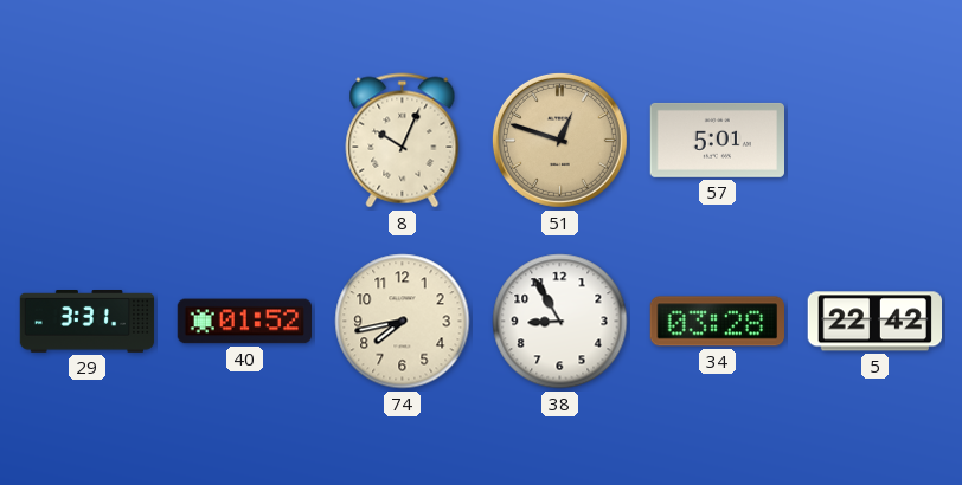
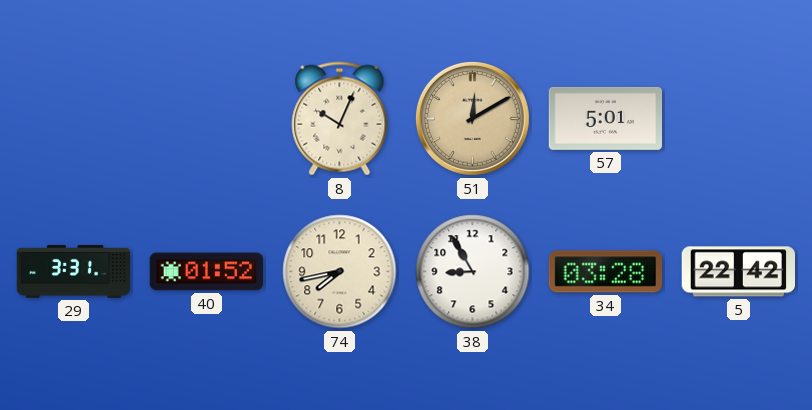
51: 12:48 -> 12:10 (472, 118)
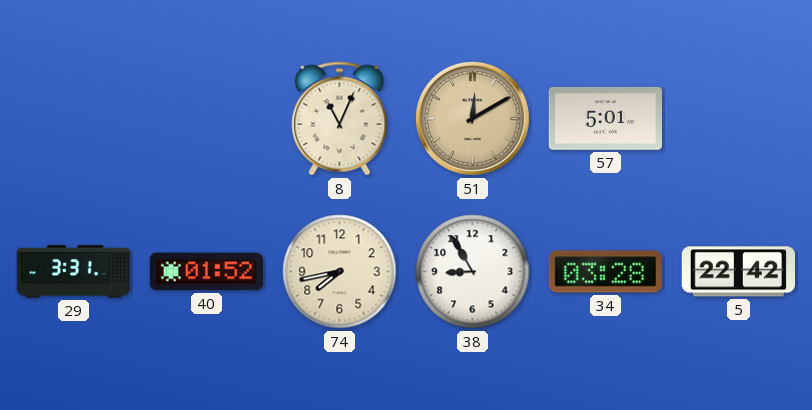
8: 10:04 -> 11:04 (340, 119)
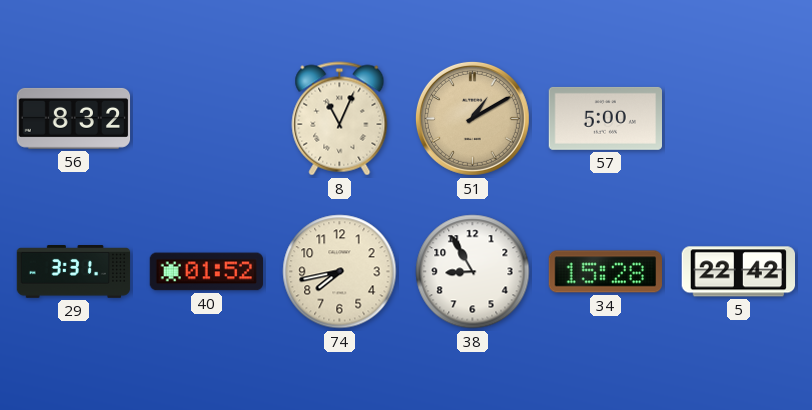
56: none -> 8:32 (74, 118)
51: 12:10 -> 1:10 (472, 118)
57: 5:01 -> 5:00 (605, 118)
34: 03:28 -> 15:28 (605, 272)
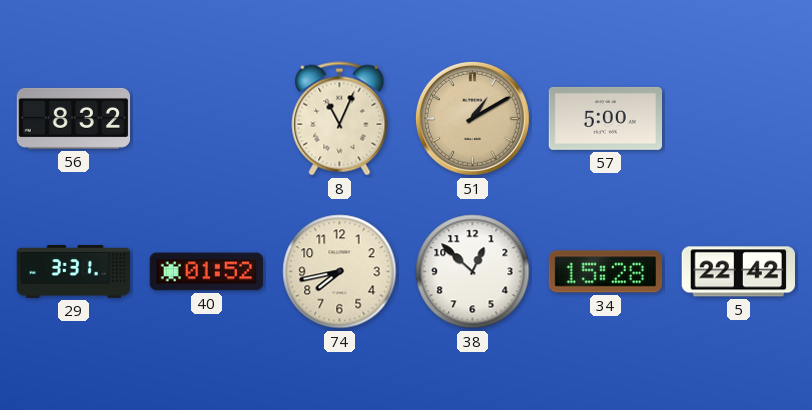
38: 8:55 -> 12:52 (473, 272)
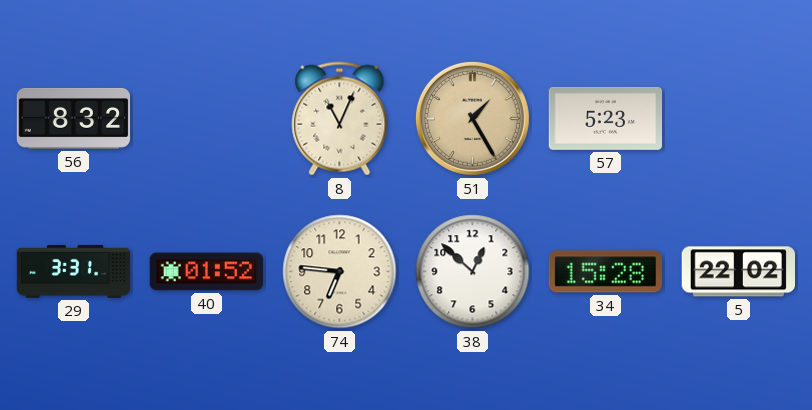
51: 1:10 -> 1:25 (472, 118)
57: 5:00 -> 5:23 (605, 118)
74: 7:43 -> 6:46 (340, 272)
5: 22:42 -> 22:02 (738, 272)
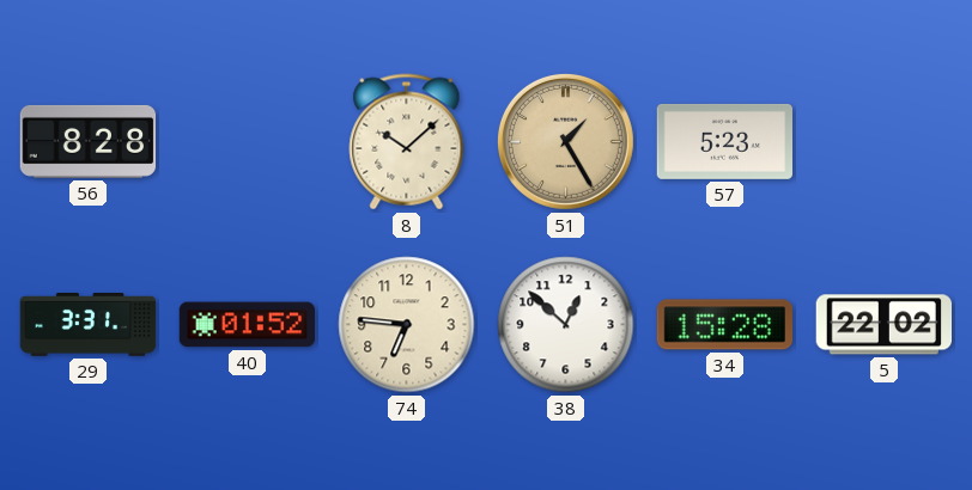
56: 8:32 -> 8:28 (89, 141)
8: 11:04 -> 10:08 (407, 142)
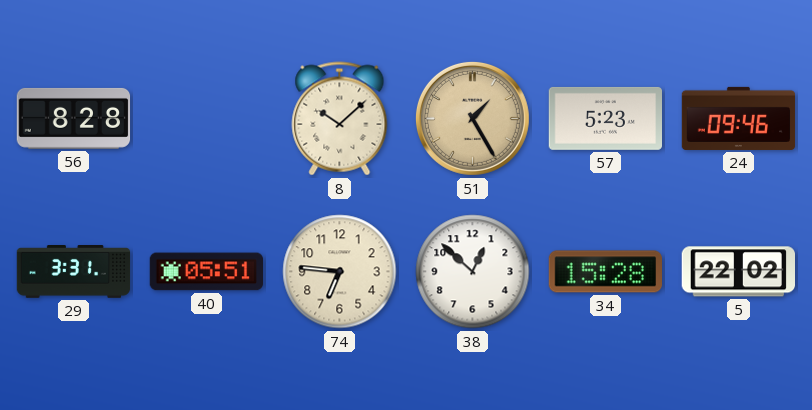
24: none -> 09:46 (739, 118)
40: 01:52 -> 05:51 (206, 272)
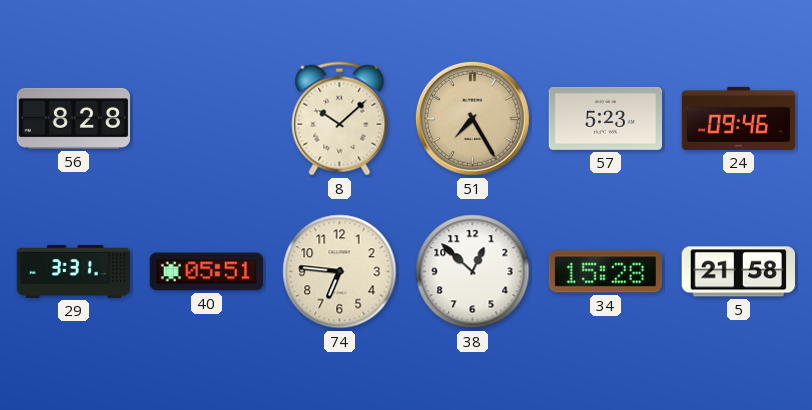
51: 1:25 -> 7:25 (472, 118)
5: 22:02 -> 21:58 (738, 272)
